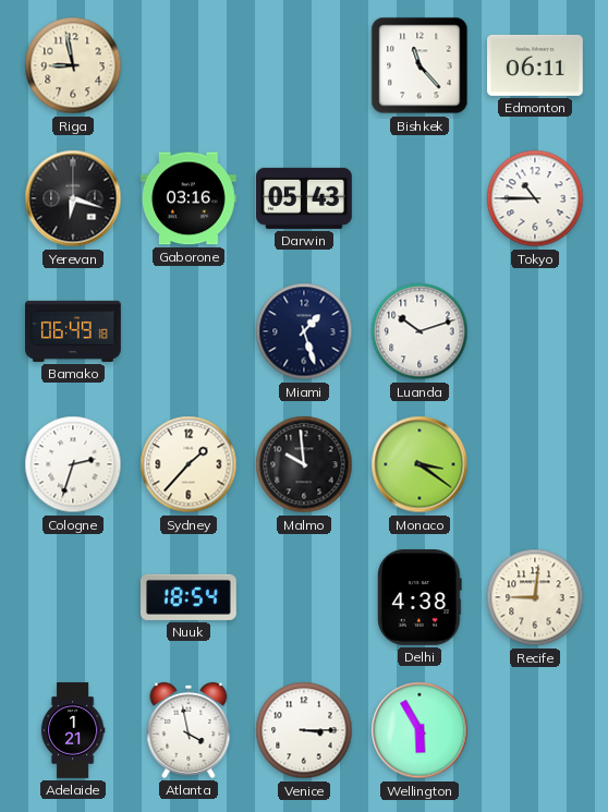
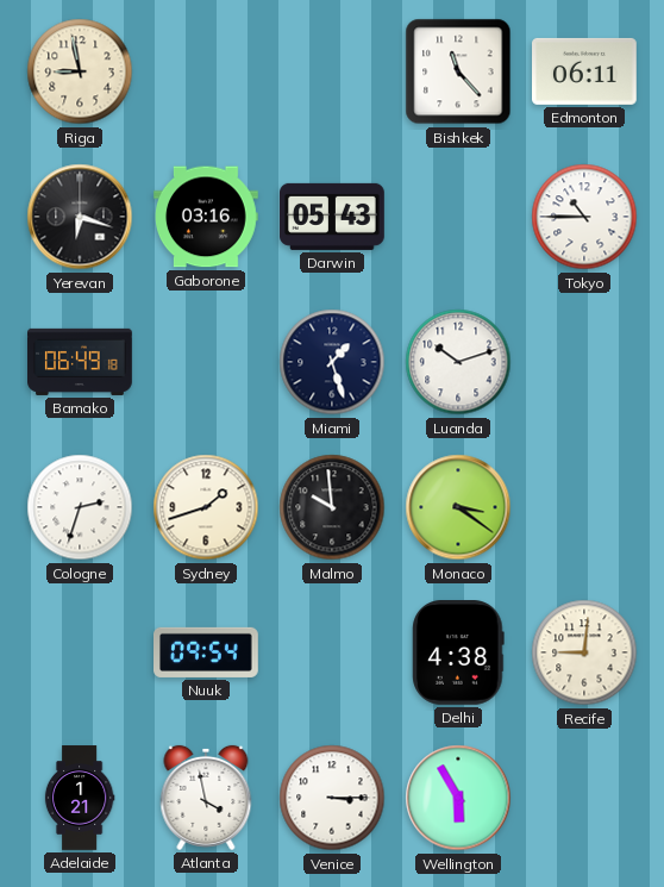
Sydney: 1:37 -> 1:42 (206, 507)
Nuuk: 18:54 -> 09:54 (207, 652)
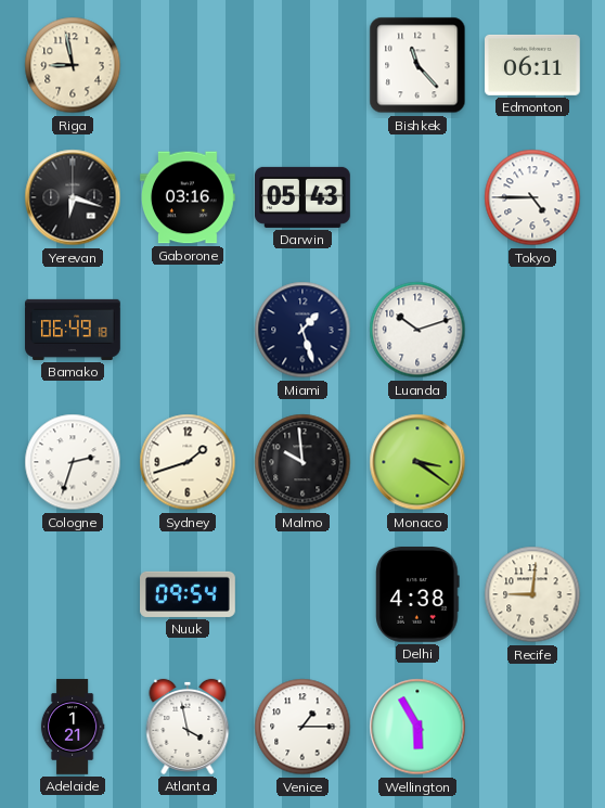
Tokyo: 10:45 -> 4:45 (532, 197)
Venice: 3:15 -> 1:15 (302, 727)
